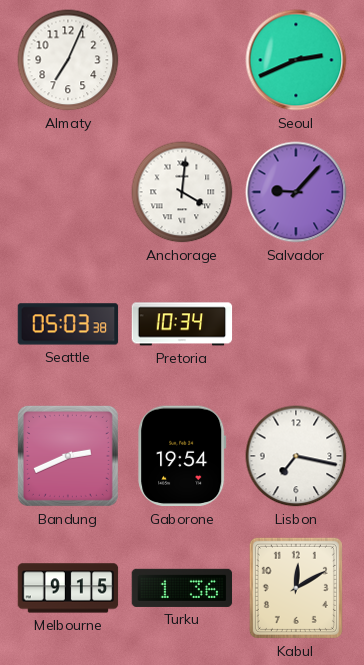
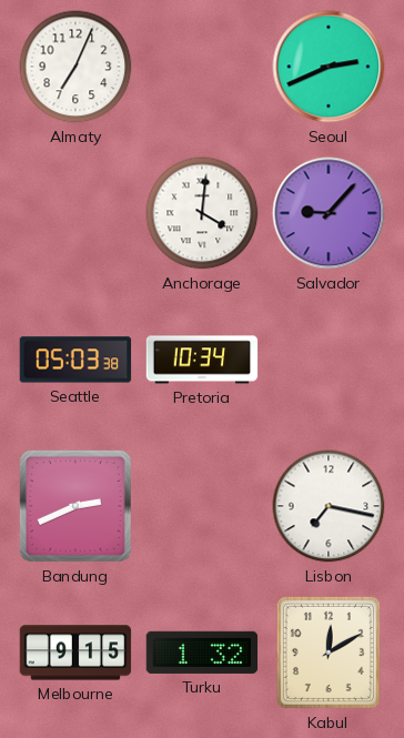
Gaborone: 19:54 -> none (182, 456)
Turku: 1:36 -> 1:32 (202, 653)
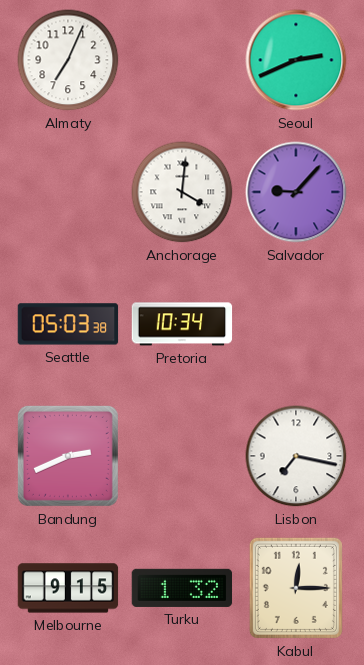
Kabul: 12:10 -> 12:15 (296, 588)
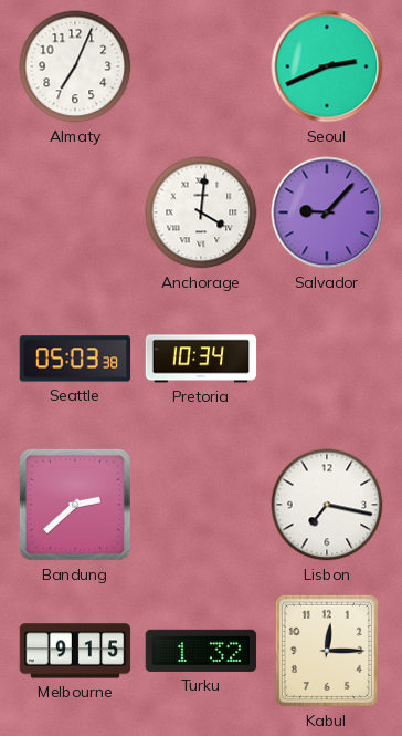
Bandung: 2:41 -> 2:38 (75, 505)
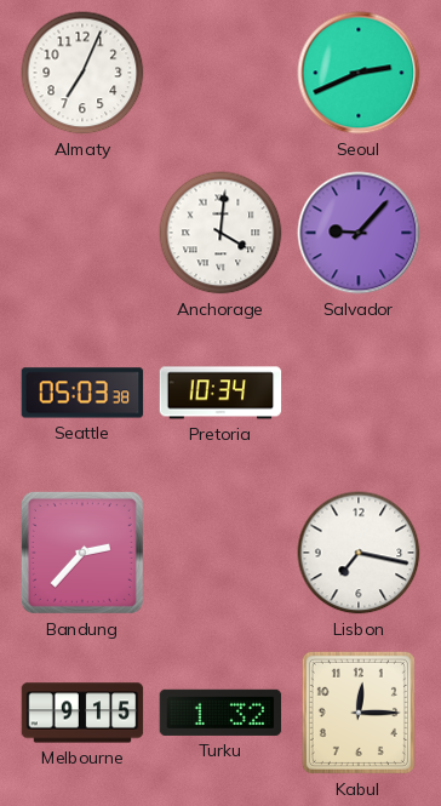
Bandung: 2:38 -> 2:37 (82, 553)
